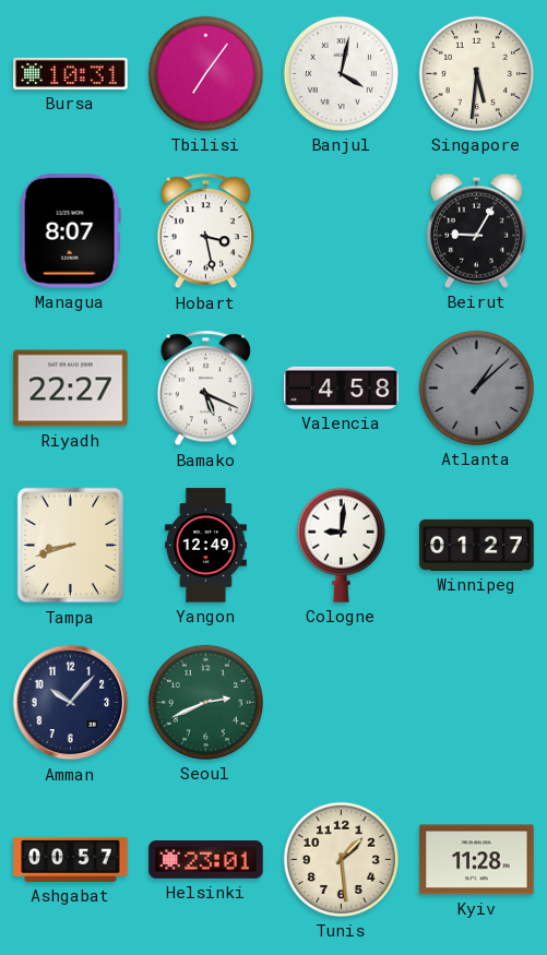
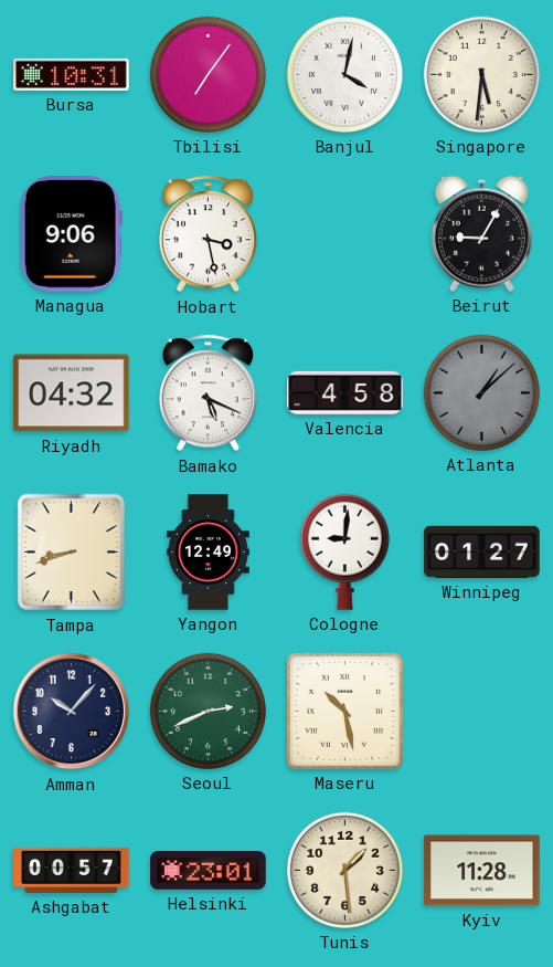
Managua: 8:07 -> 9:06 (71, 234)
Riyadh: 22:27 -> 04:32 (72, 393)
Maseru: none -> 10:28 (344, 711)
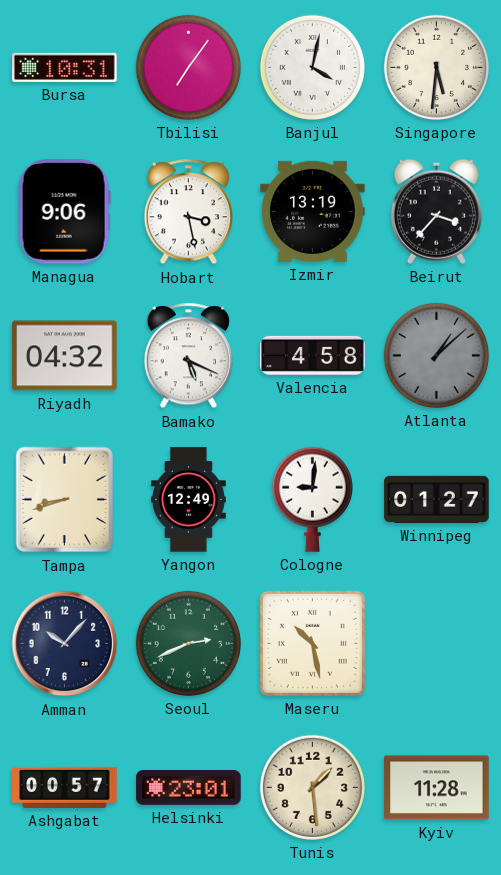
Izmir: none -> 13:19 (313, 211)
Beirut: 9:05 -> 3:37 (436, 211)
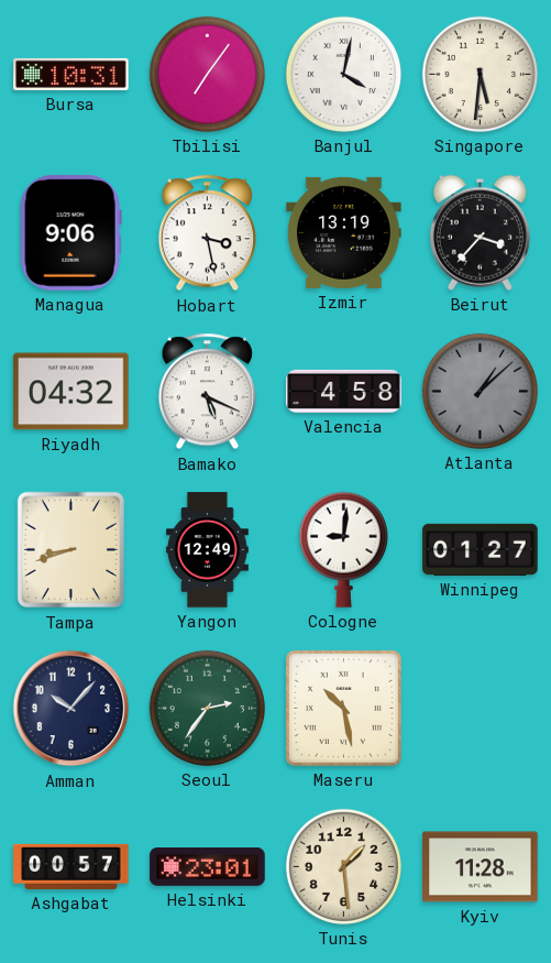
Seoul: 2:41 -> 2:36 (207, 708)
